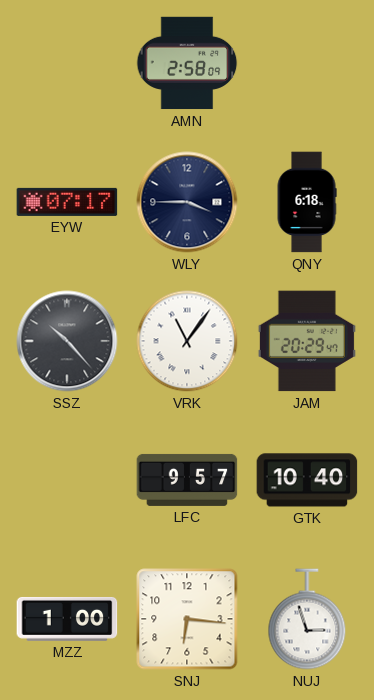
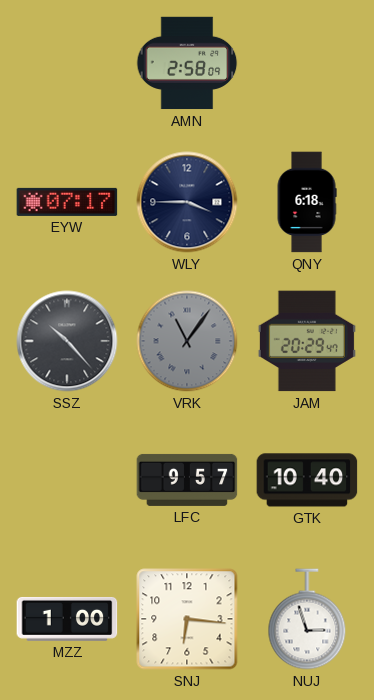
VRK dial: white -> grey (187, 341)
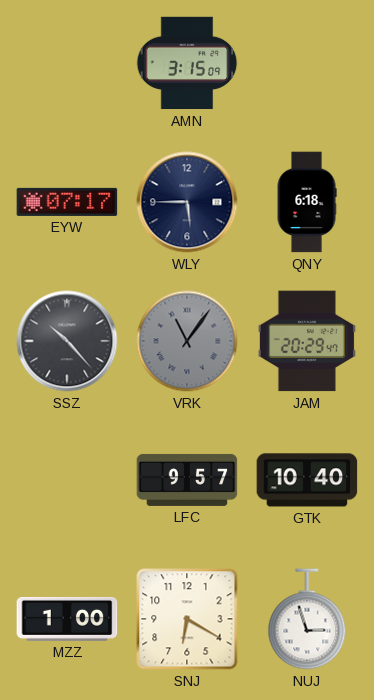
AMN: 2:58 -> 3:15 (187, 63)
WLY: 3:45 -> 5:45 (187, 202)
SNJ: 6:16 -> 6:20 (187, 619)
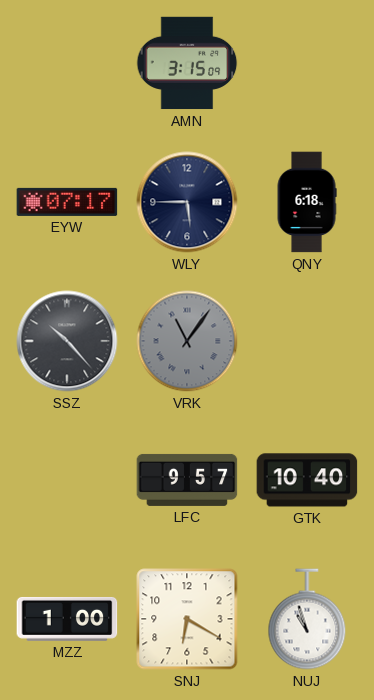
JAM: 20:29 -> none (307, 341)
NUJ: 2:57 -> 10:57 (307, 619)
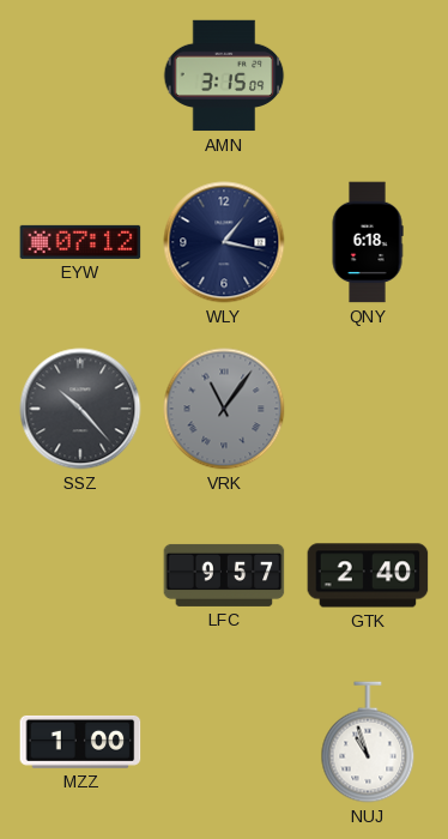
EYW: 07:17 -> 07:12 (80, 242)
WLY: 5:45 -> 1:17 (224, 242)
GTK: 10:40 -> 2:40 (368, 575)
SNJ: 6:20 -> none (187, 619)
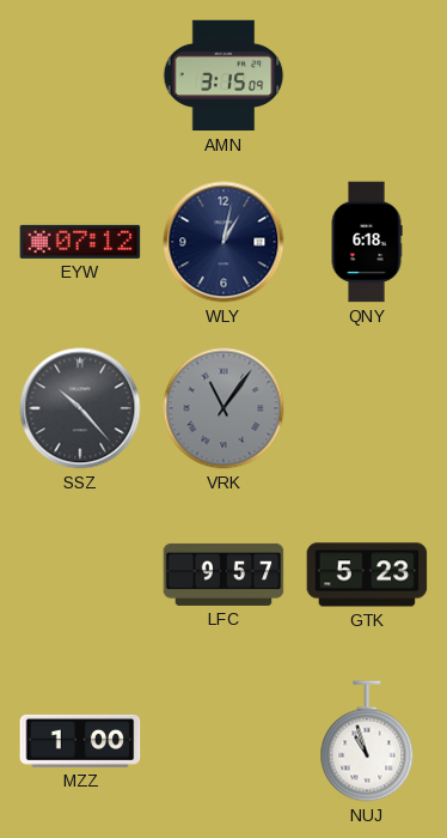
WLY: 1:17 -> 1:02 (223, 242)
GTK: 2:40 -> 5:23 (367, 575)
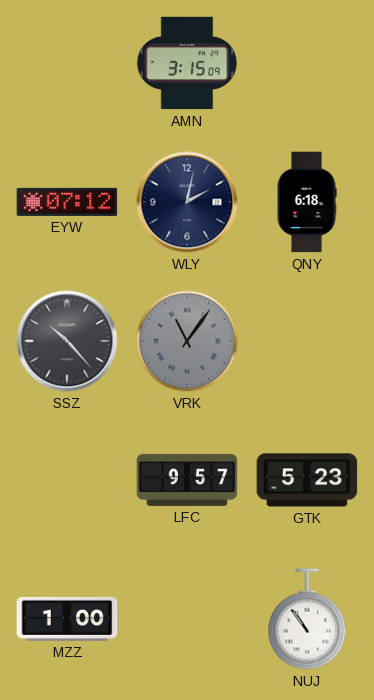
WLY: 1:02 -> 2:02 (187, 202)
NUJ: 10:57 -> 10:54 (307, 619)
